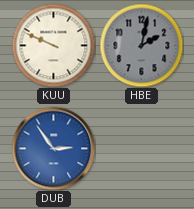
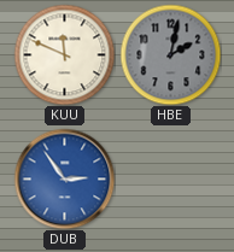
KUU: 9:49 -> 11:49 (64, 54)
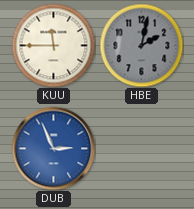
KUU: 11:49 -> 11:45 (53, 45)
DUB: 2:54 -> 2:56 (53, 148)
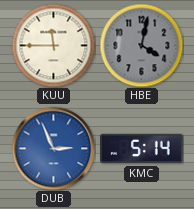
HBE: 2:02 -> 4:02 (141, 45)
KMC: none -> 5:14 (142, 149)
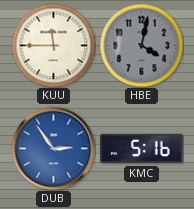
DUB: 2:56 -> 2:54 (53, 148)
KMC: 5:14 -> 5:16 (142, 149)
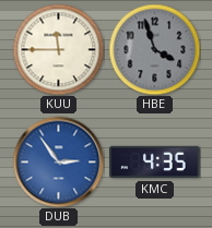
HBE: 4:02 -> 3:57 (154, 49)
KMC: 5:16 -> 4:35 (155, 163)
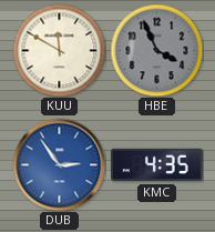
KUU: 11:45 -> 11:50 (59, 50)
HBE: 3:57 -> 3:56 (156, 50)
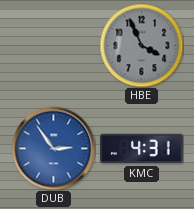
KUU: 11:50 -> none (59, 50)
KMC: 4:35 -> 4:31 (142, 149)
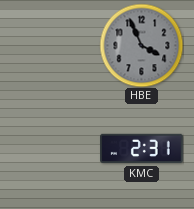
DUB: 2:54 -> none (53, 148)
KMC: 4:31 -> 2:31 (142, 149)
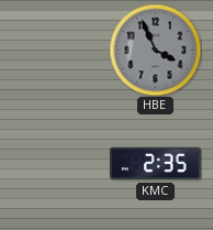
KMC: 2:31 -> 2:35 (156, 164)
